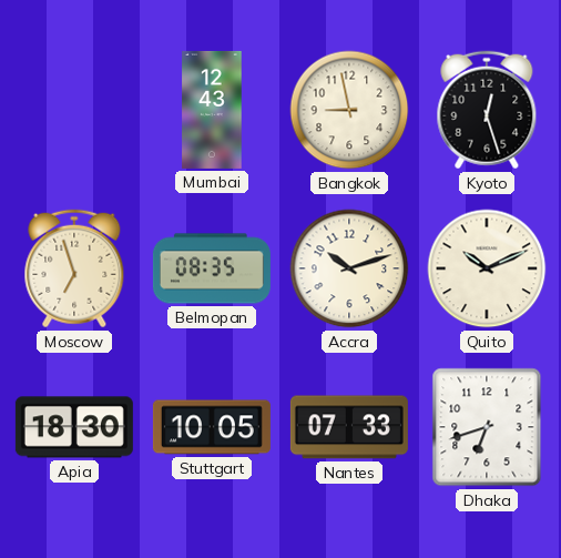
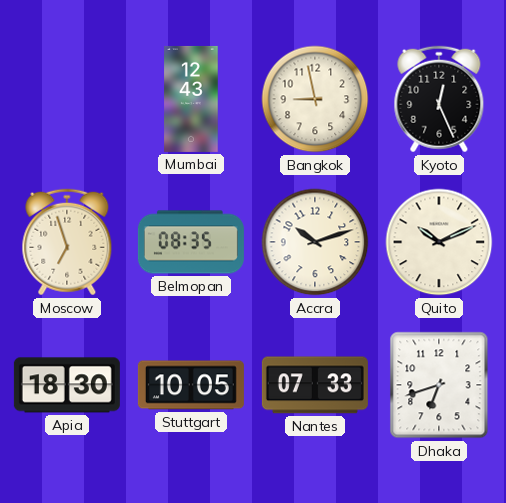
Kyoto: 12:27 -> 12:26 (439, 99)
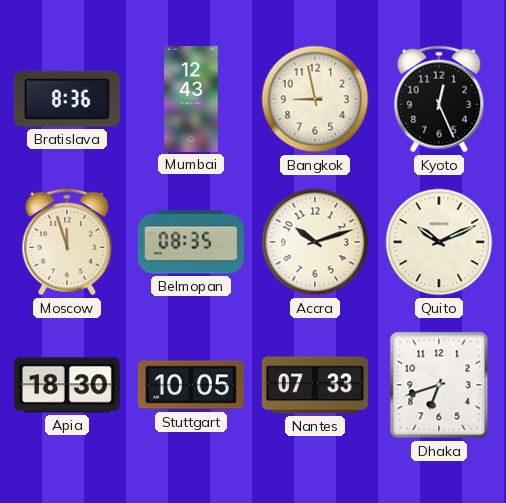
Bratislava: none -> 8:36 (67, 99)
Moscow: 6:57 -> 11:57 (67, 242)
